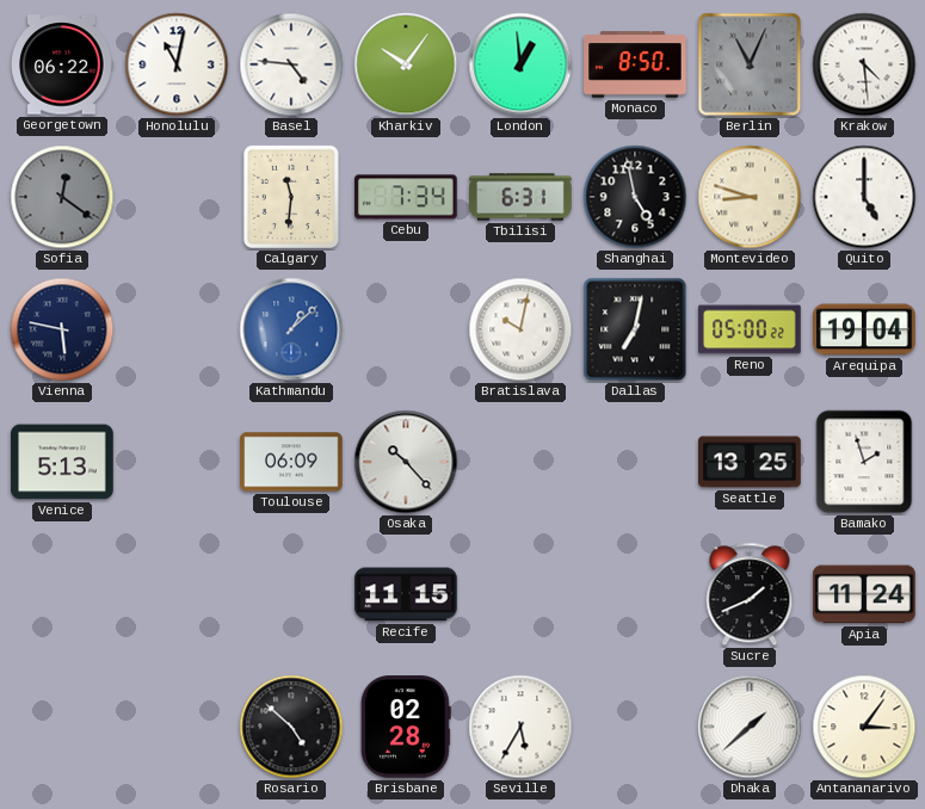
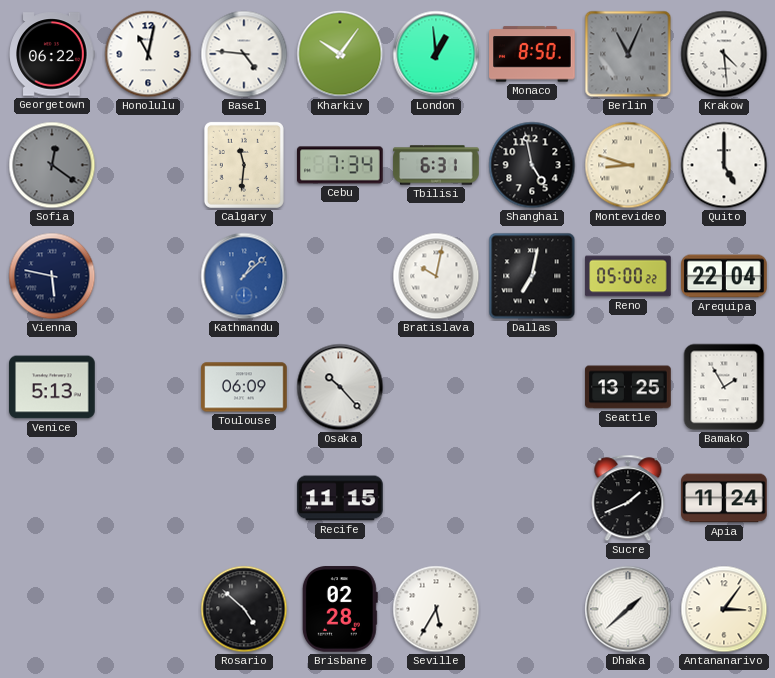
Arequipa: 19:04 -> 22:04 (724, 276)
Bamako: 1:57 -> 1:55 (724, 387)
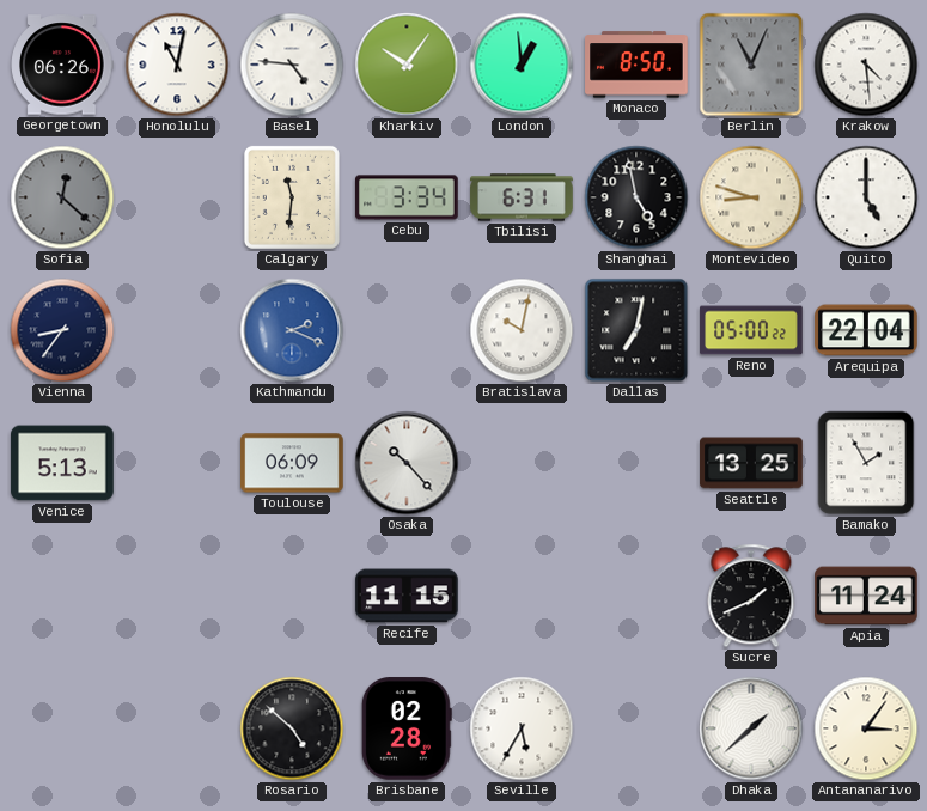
Georgetown: 06:22 -> 06:26 (62, 65)
Sofia: 12:21 -> 12:22 (62, 197)
Cebu: 7:34 -> 3:34 (407, 197)
Vienna: 5:47 -> 8:36 (62, 330)
Kathmandu: 1:08 -> 2:19 (292, 330)
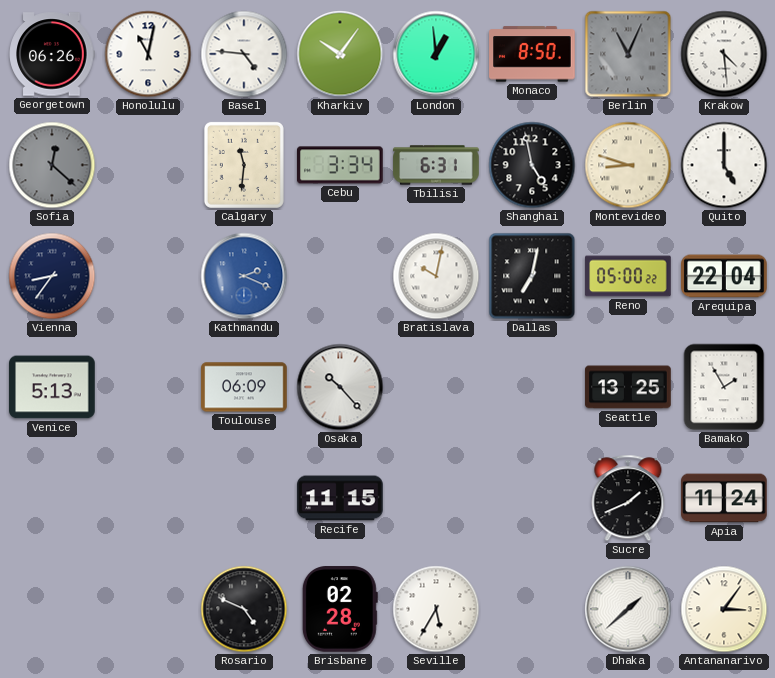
Rosario: 4:52 -> 4:49 (244, 609)
